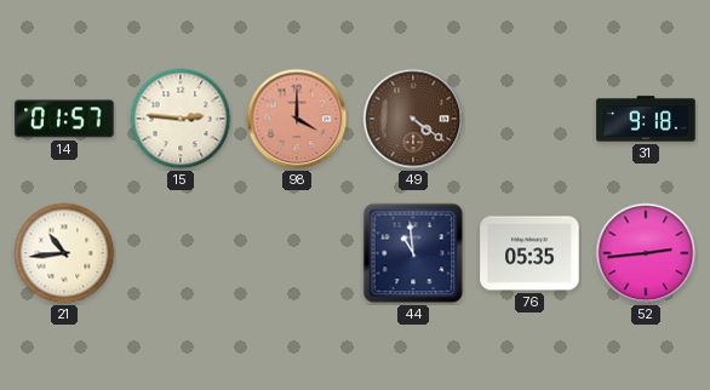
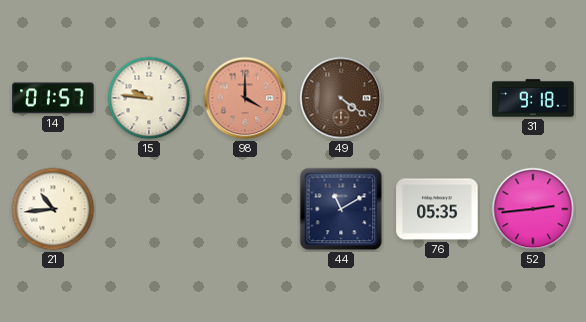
15: 2:46 -> 9:46 (149, 98)
44: 10:59 -> 11:10 (341, 209)
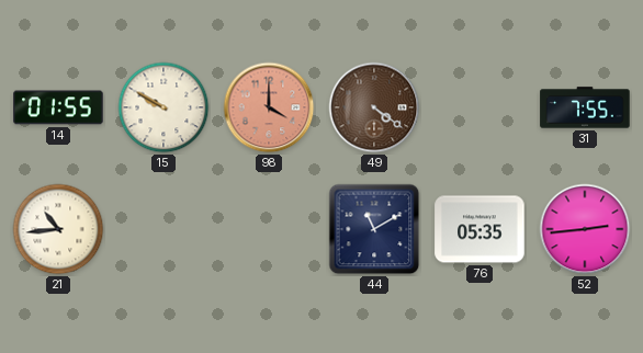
14: 01:57 -> 01:55 (58, 107)
15: 9:46 -> 9:50 (163, 107)
31: 9:18 -> 7:55 (585, 107)
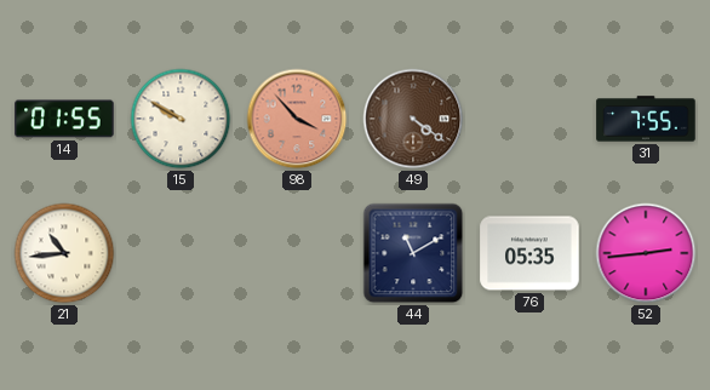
98: 4:00 -> 3:53 (297, 119)
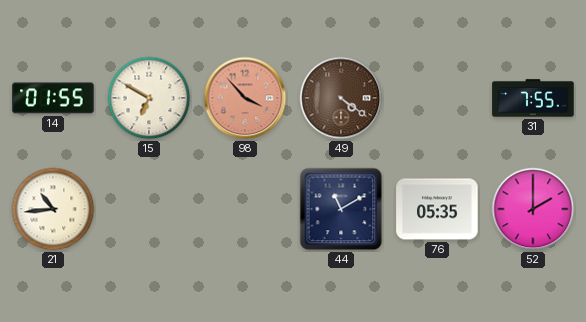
15: 9:50 -> 6:50 (149, 98)
52: 2:44 -> 2:00 (533, 209)
